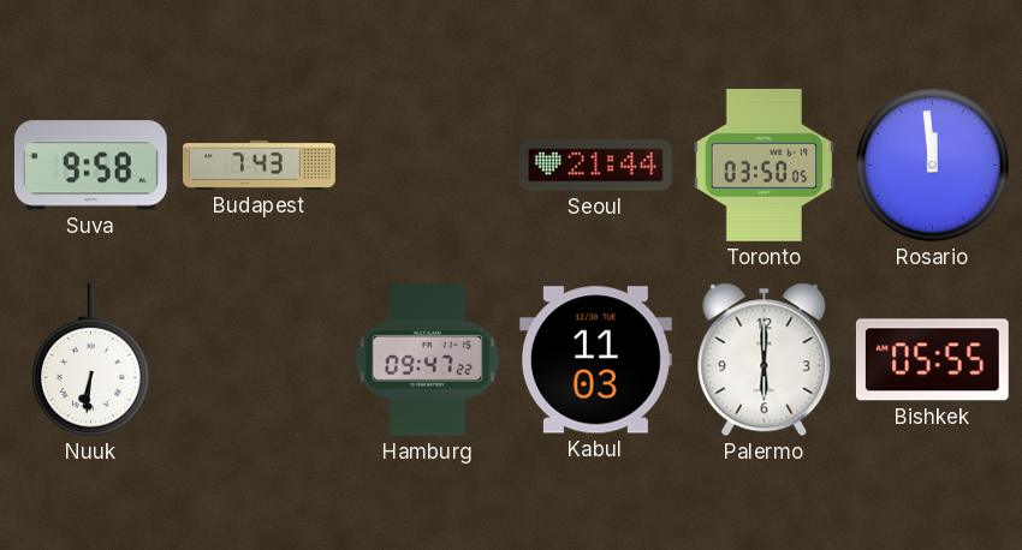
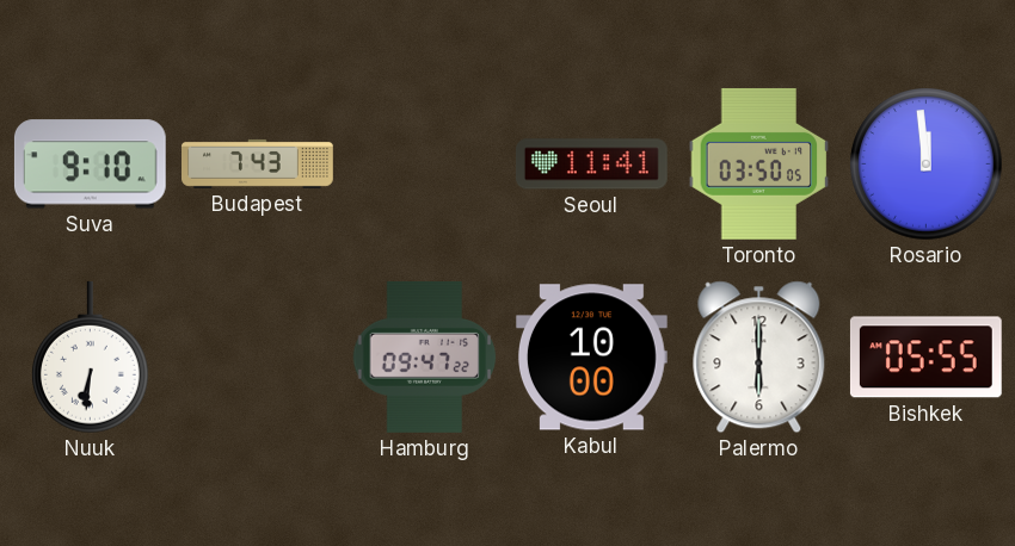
Suva: 9:58 -> 9:10 (90, 165)
Seoul: 21:44 -> 11:41 (591, 165)
Kabul: 11:03 -> 10:00 (591, 358)
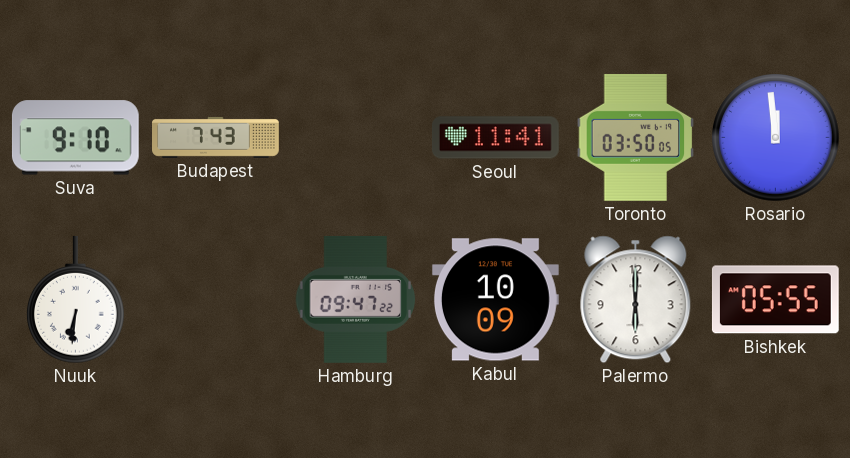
Kabul: 10:00 -> 10:09 (495, 300)
